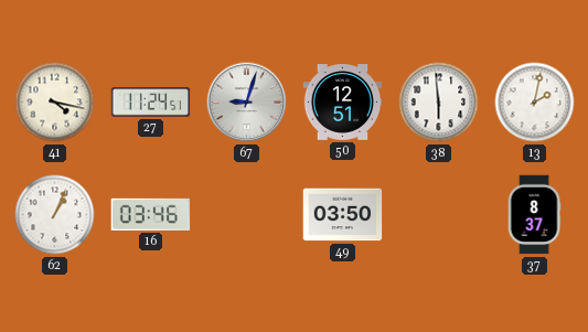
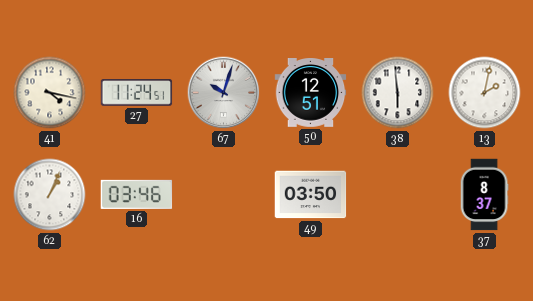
67: 9:03 -> 10:03 (224, 93)
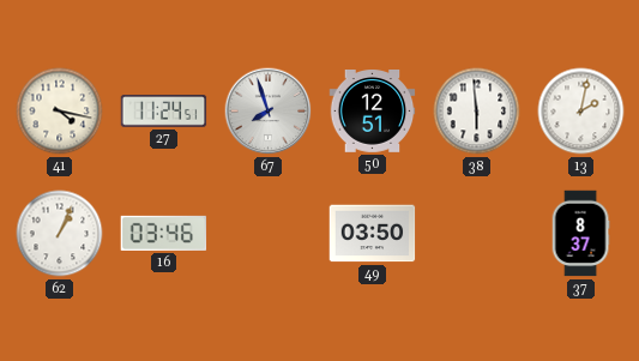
67: 10:03 -> 7:57 (269, 112)
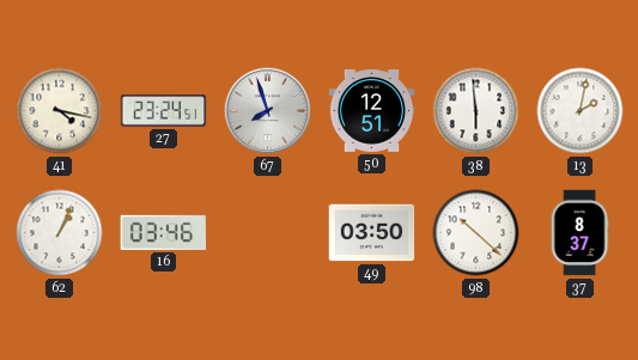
27: 11:24 -> 23:24 (164, 111)
98: none -> 10:22 (476, 233)
